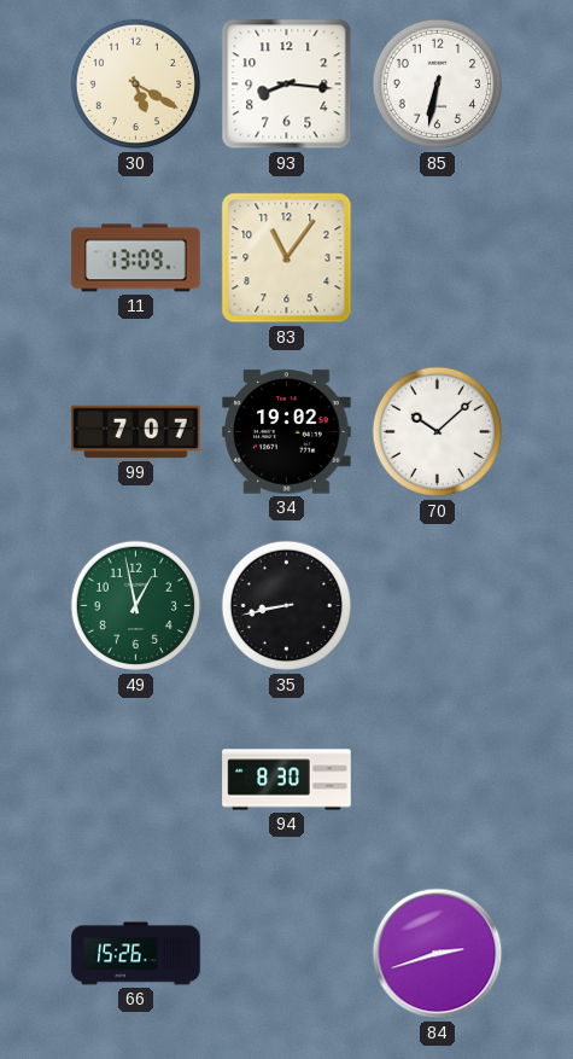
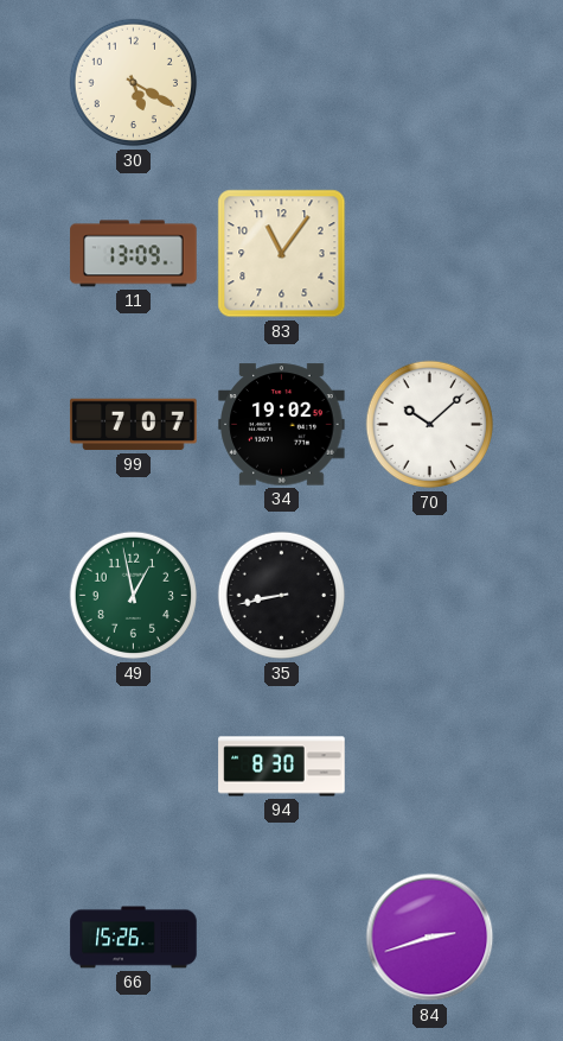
93: 8:16 -> none (287, 85)
85: 6:32 -> none (438, 85)
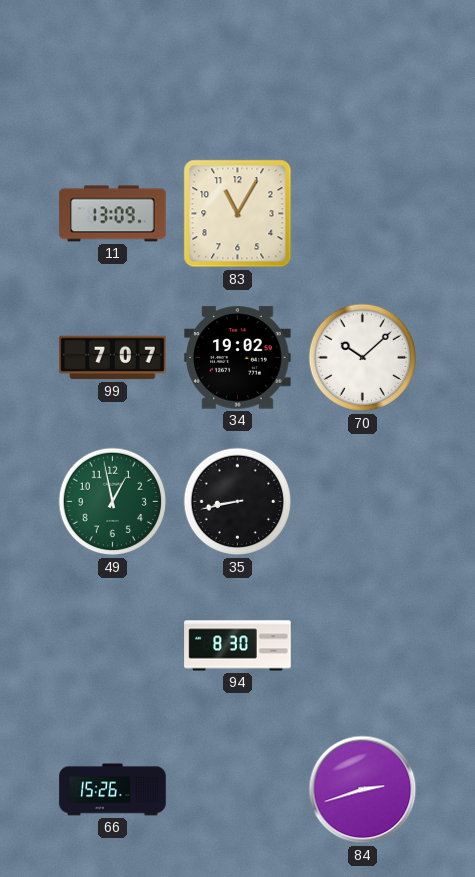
30: 5:20 -> none (134, 83)
83: 11:06 -> 11:05 (238, 214)
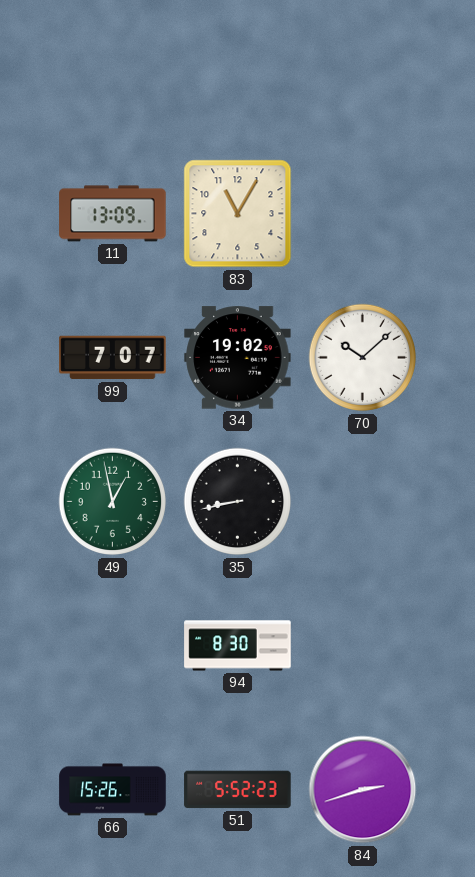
51: none -> 5:52 (238, 790)
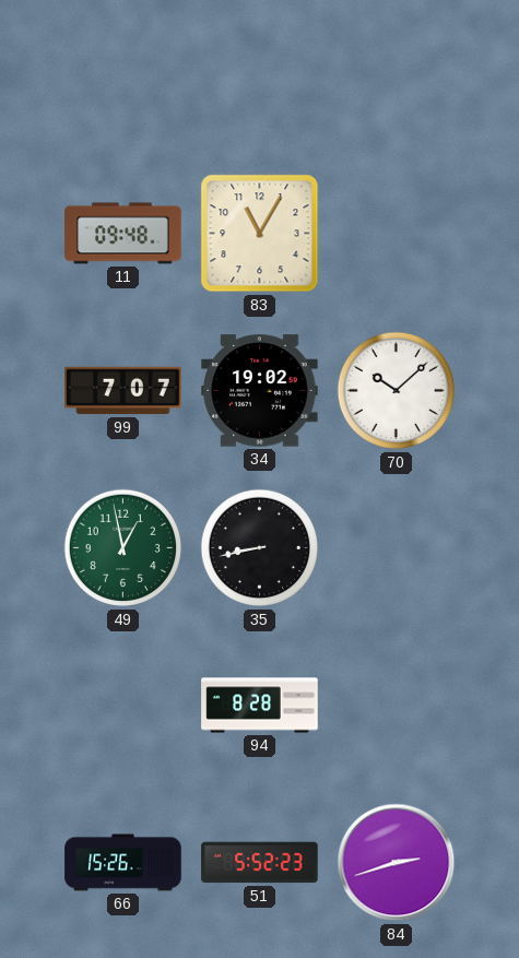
11: 13:09 -> 09:48 (123, 234)
94: 8:30 -> 8:28 (260, 706)
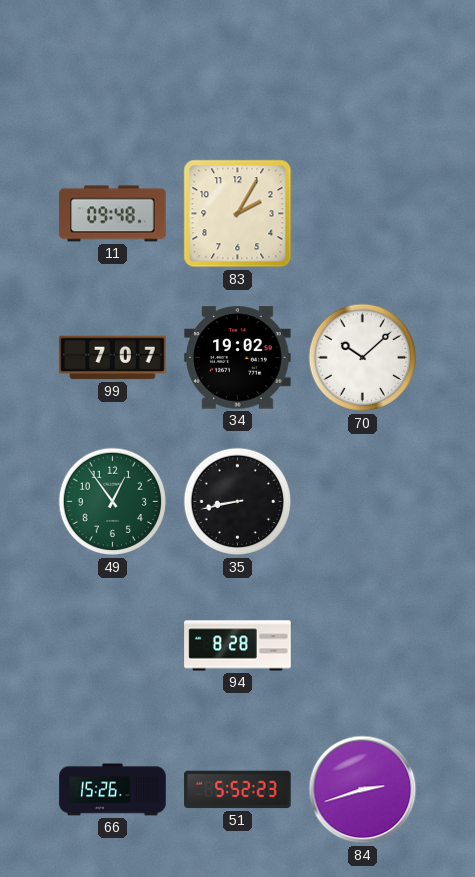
83: 11:05 -> 2:05 (238, 214)
49: 12:58 -> 12:54 (113, 502)
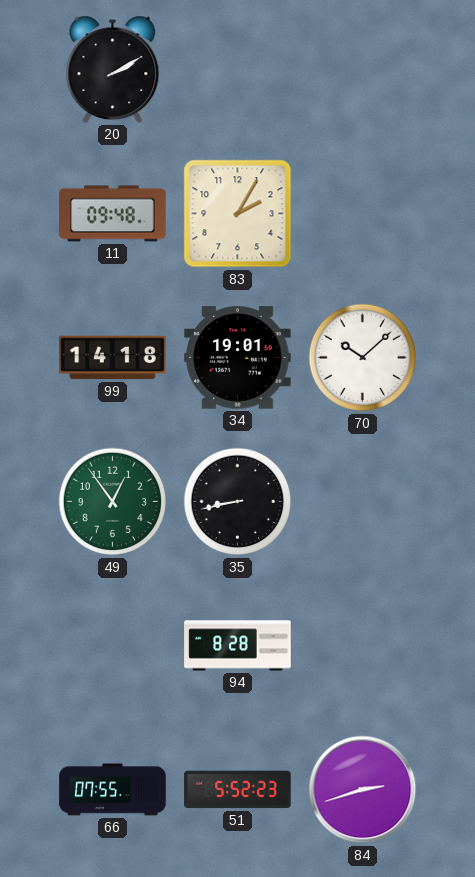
20: none -> 2:10 (113, 69)
99: 7:07 -> 14:18 (113, 358)
34: 19:02 -> 19:01 (238, 358)
66: 15:26 -> 07:55 (113, 790)
